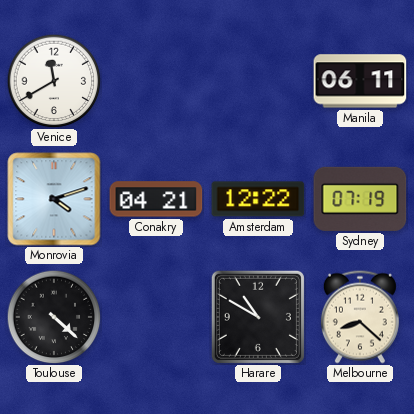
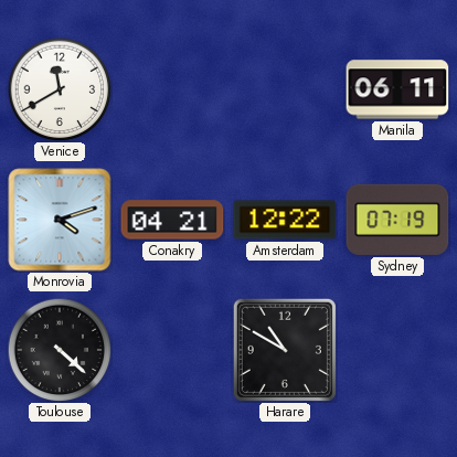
Melbourne: 8:22 -> none (360, 317)
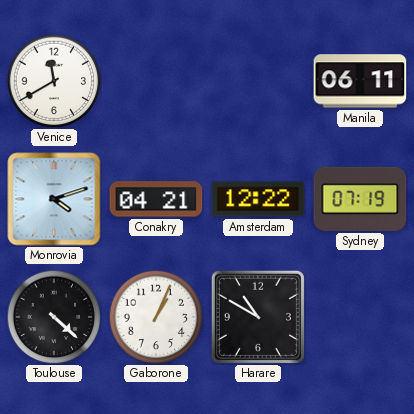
Gaborone: none -> 1:04 (156, 317)
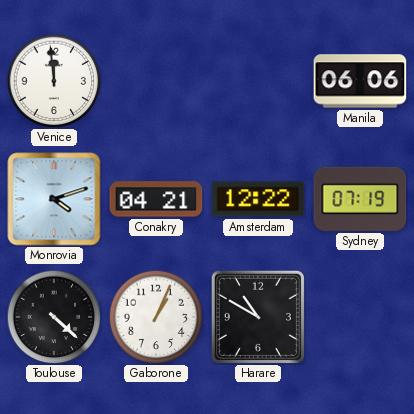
Venice: 11:40 -> 11:59 (54, 81)
Manila: 06:11 -> 06:06 (360, 81)
